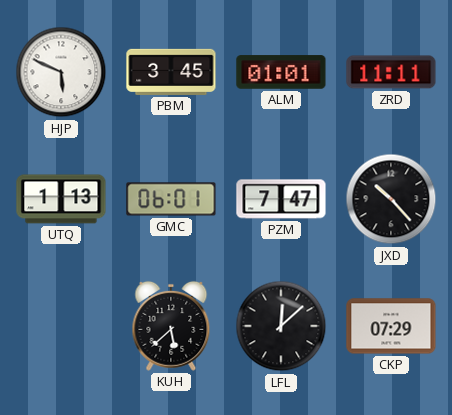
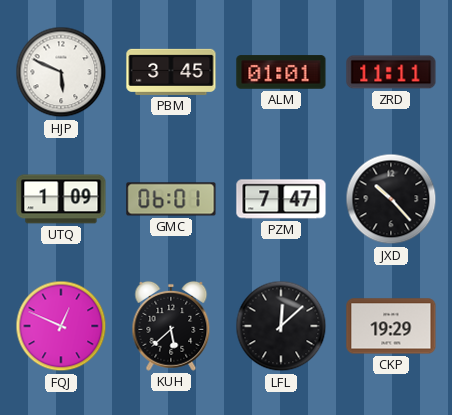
UTQ: 1:13 -> 1:09 (61, 199)
FQJ: none -> 12:49 (61, 326)
CKP: 07:29 -> 19:29 (391, 326)
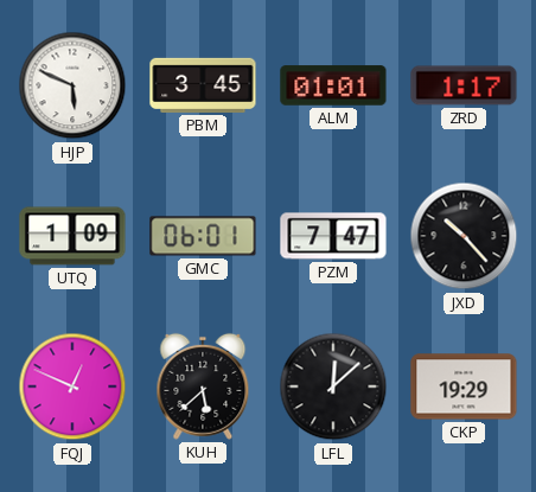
ZRD: 11:11 -> 1:17 (464, 85)
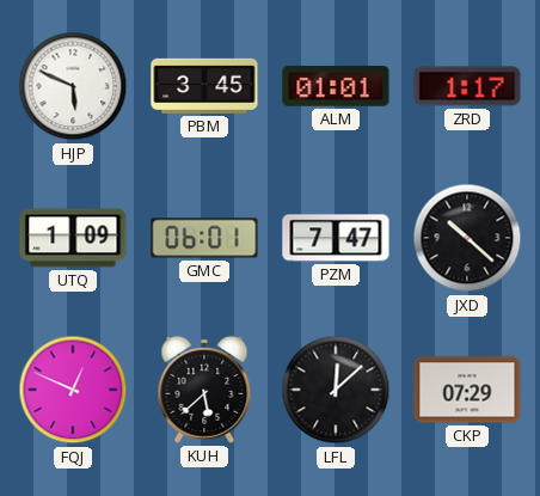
JXD: 10:23 -> 10:22 (467, 238)
CKP: 19:29 -> 07:29 (467, 390)
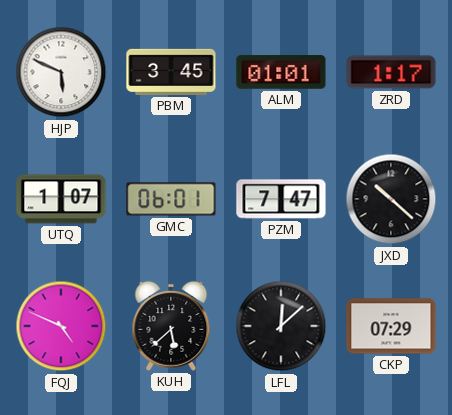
UTQ: 1:09 -> 1:07 (61, 199)
FQJ: 12:49 -> 4:49 (61, 326)
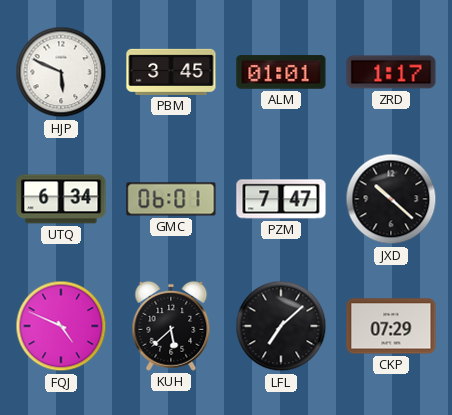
UTQ: 1:07 -> 6:34 (61, 199)
LFL: 12:08 -> 7:08 (281, 326)
